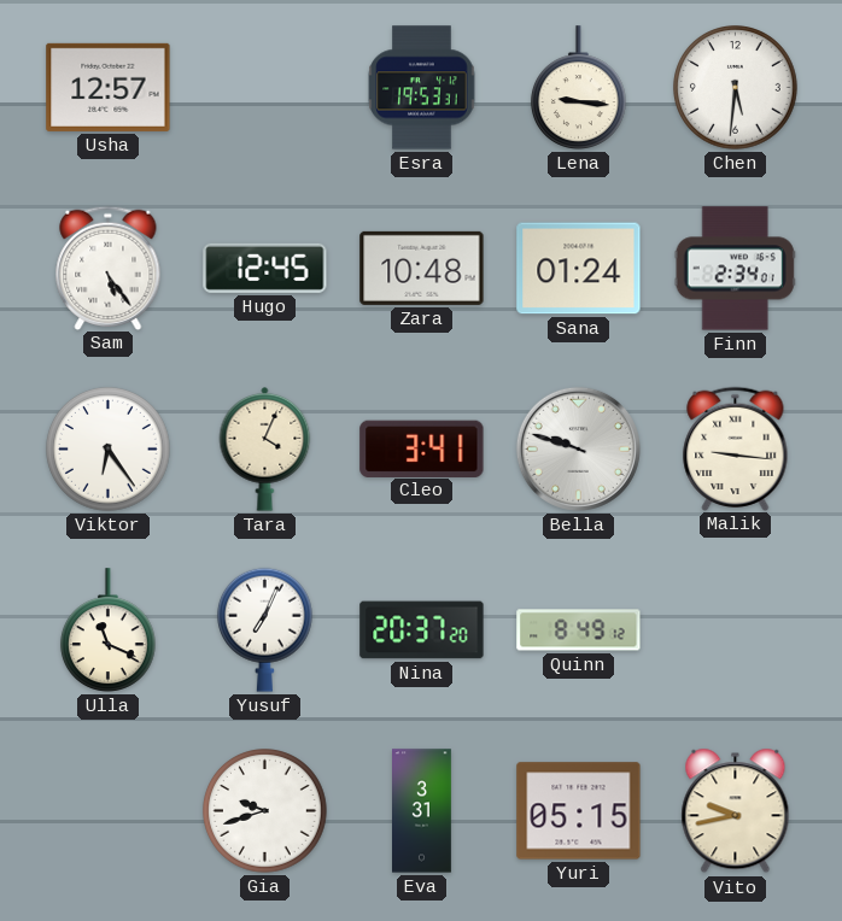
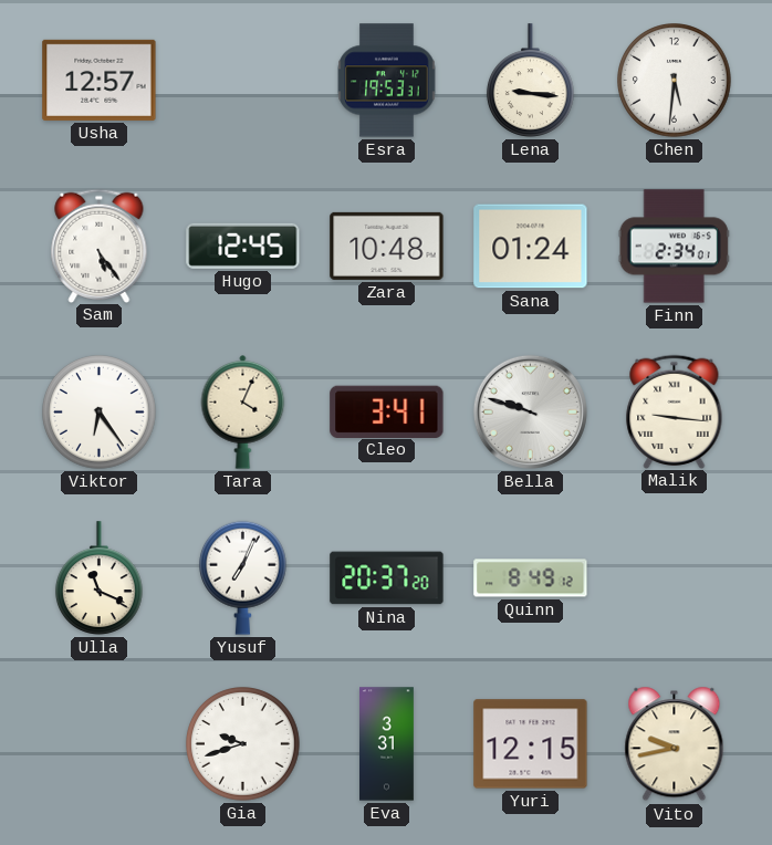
Yuri: 05:15 -> 12:15 (531, 744)
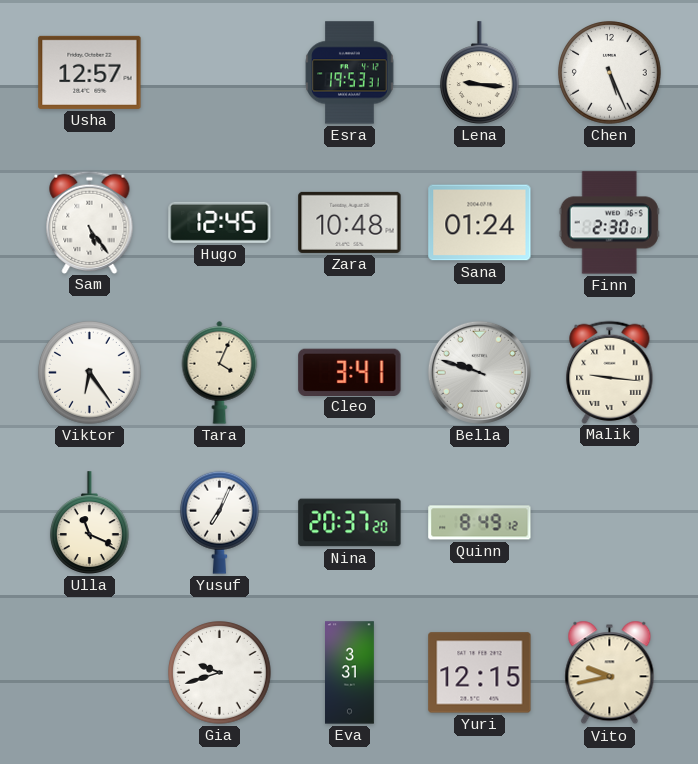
Chen: 5:31 -> 5:26 (610, 73)
Finn: 2:34 -> 2:30 (609, 223)
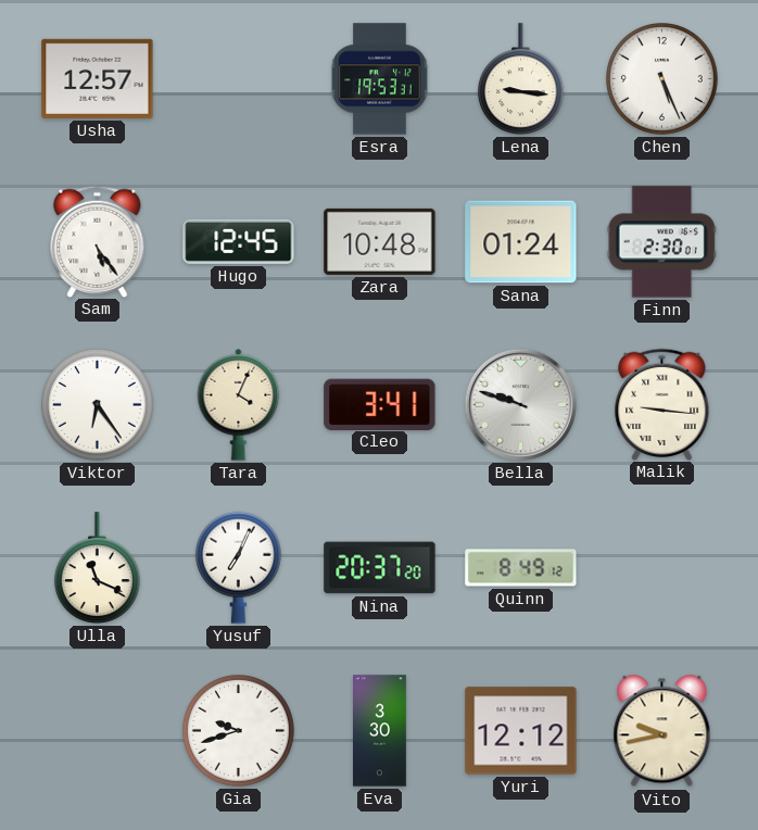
Eva: 3:31 -> 3:30 (380, 731)
Yuri: 12:15 -> 12:12 (521, 731)
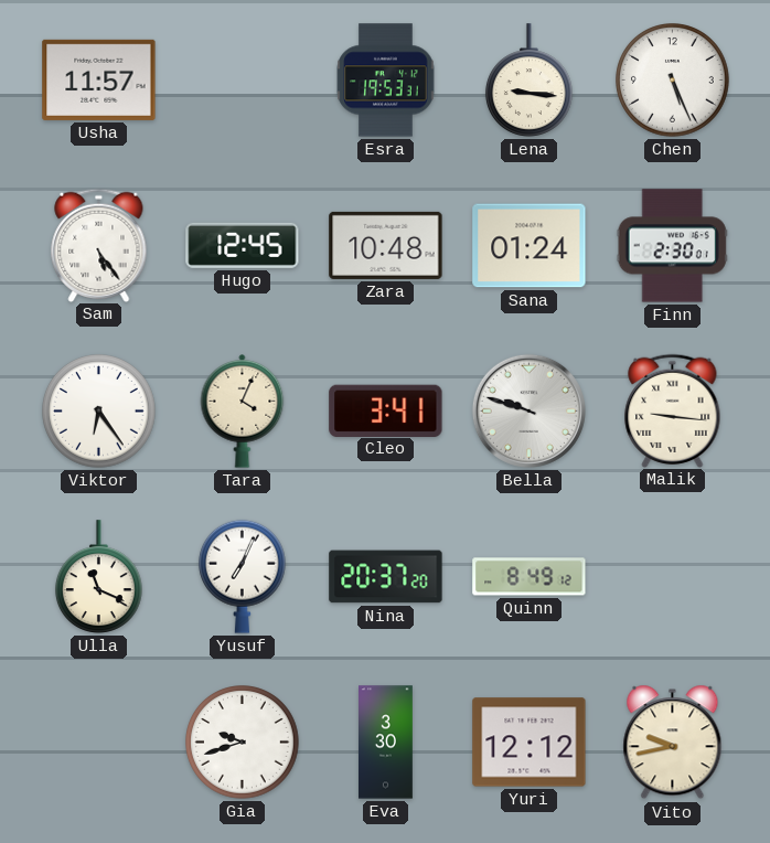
Usha: 12:57 -> 11:57 (99, 79)
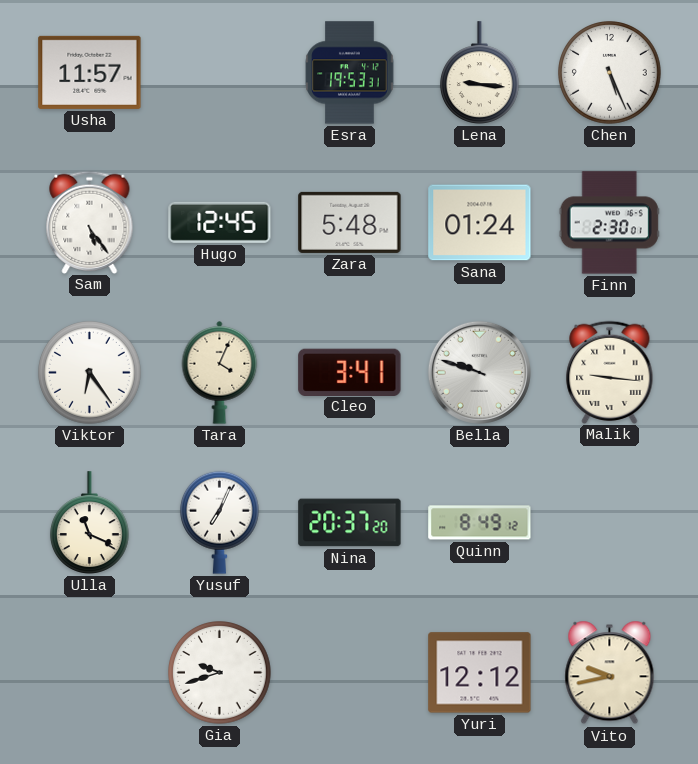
Zara: 10:48 -> 5:48 (350, 222)
Eva: 3:30 -> none (386, 743)
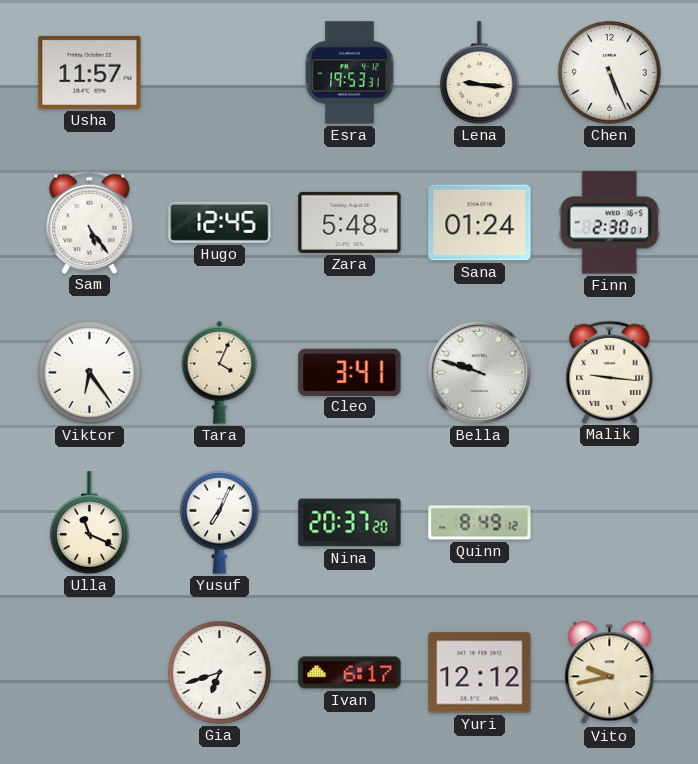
Gia: 9:42 -> 6:42 (220, 673)
Ivan: none -> 6:17 (350, 673)
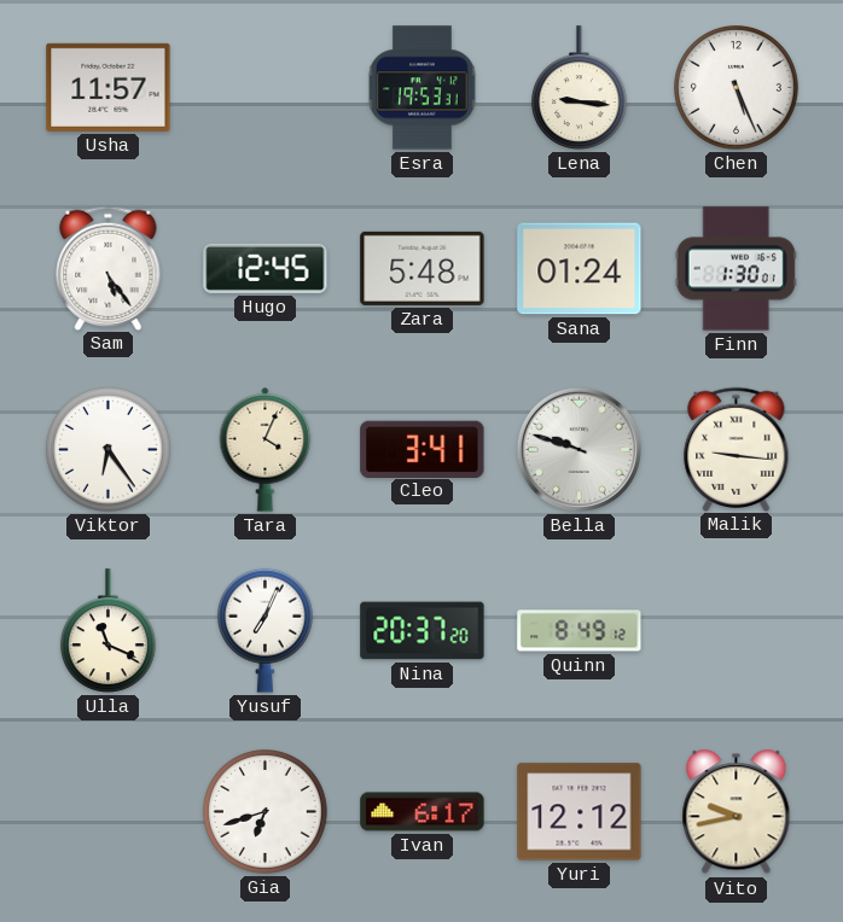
Finn: 2:30 -> 1:30 (736, 269)
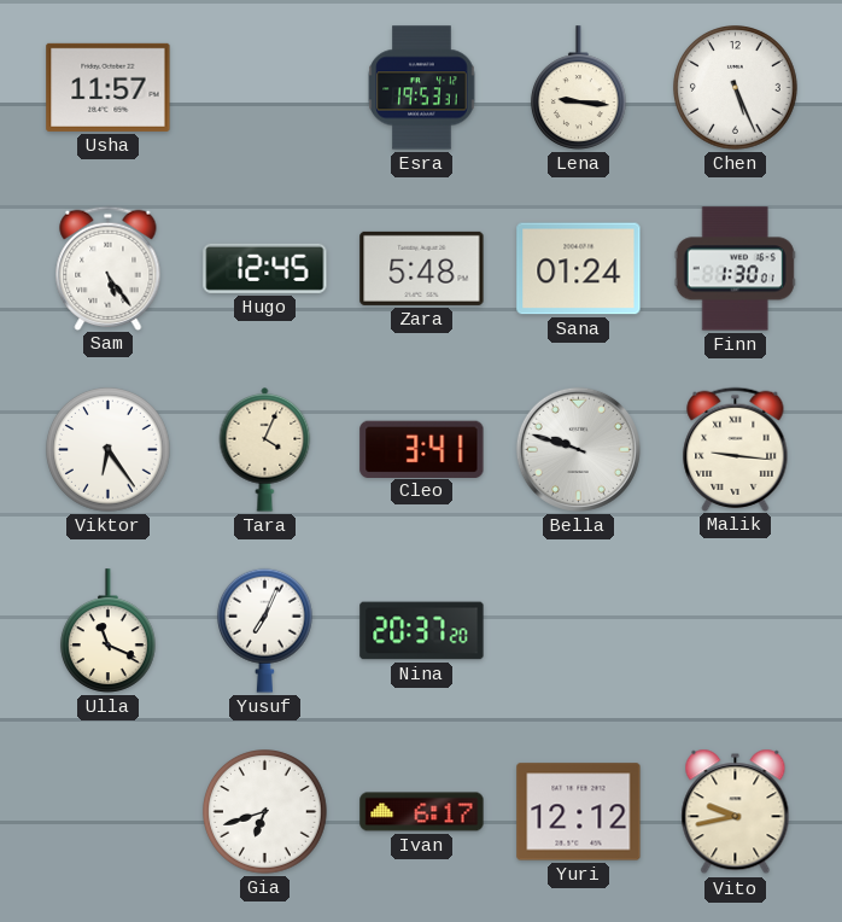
Quinn: 8:49 -> none (580, 631)
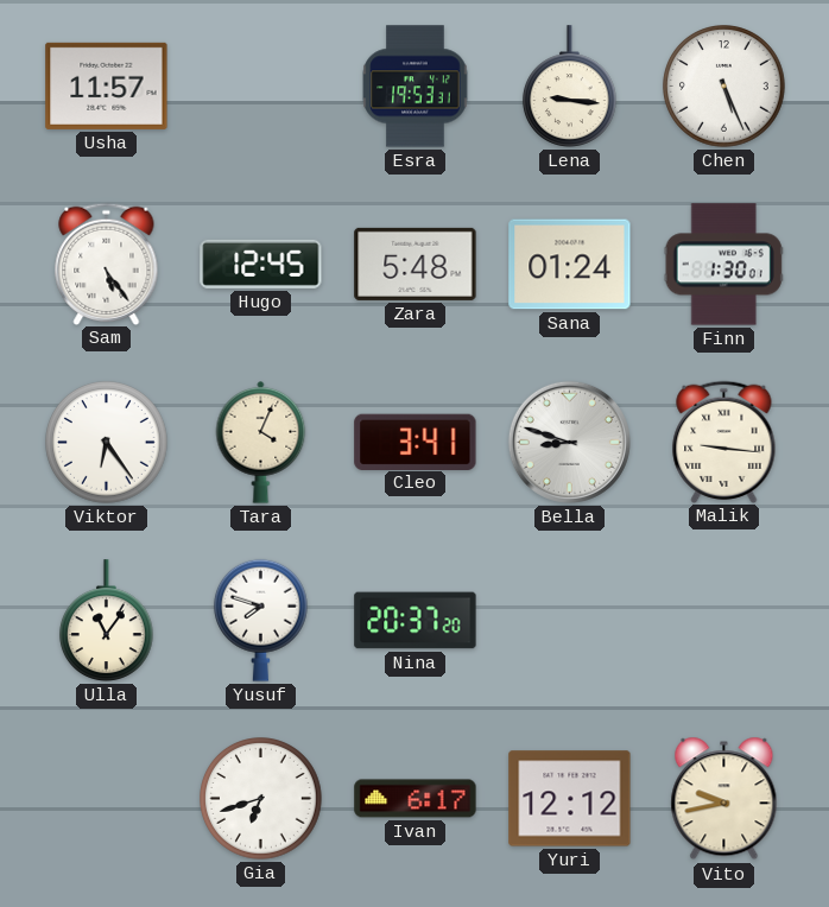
Bella: 9:48 -> 8:48 (569, 442)
Ulla: 11:19 -> 11:06 (106, 621)
Yusuf: 7:04 -> 7:48 (260, 620)
